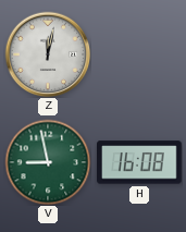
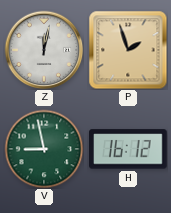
P: none -> 1:57 (128, 50)
H: 16:08 -> 16:12 (129, 149)
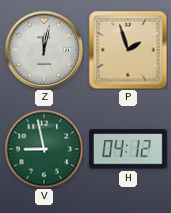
H: 16:12 -> 04:12 (129, 149)
